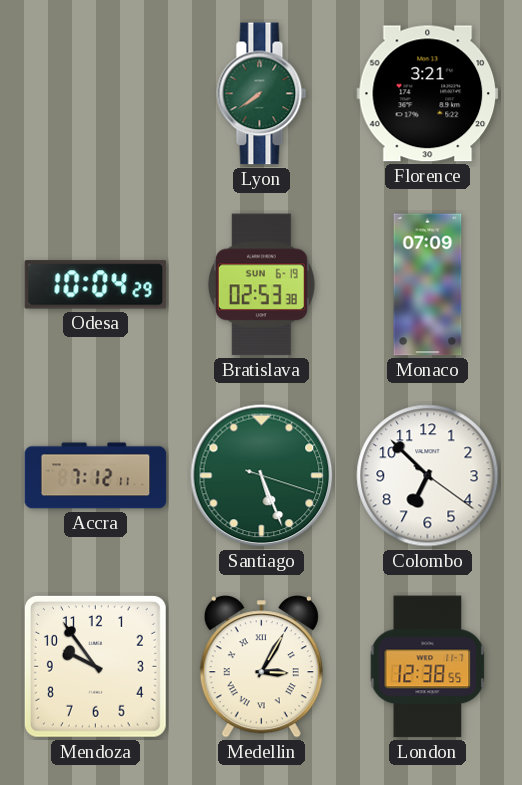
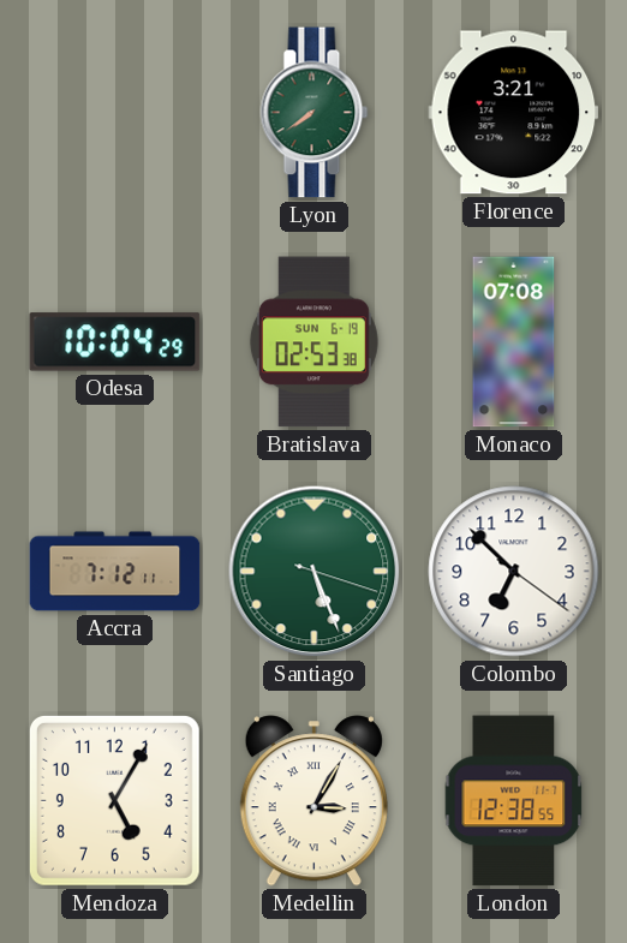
Monaco: 07:09 -> 07:08 (514, 342)
Mendoza: 9:54 -> 5:05 (114, 800)
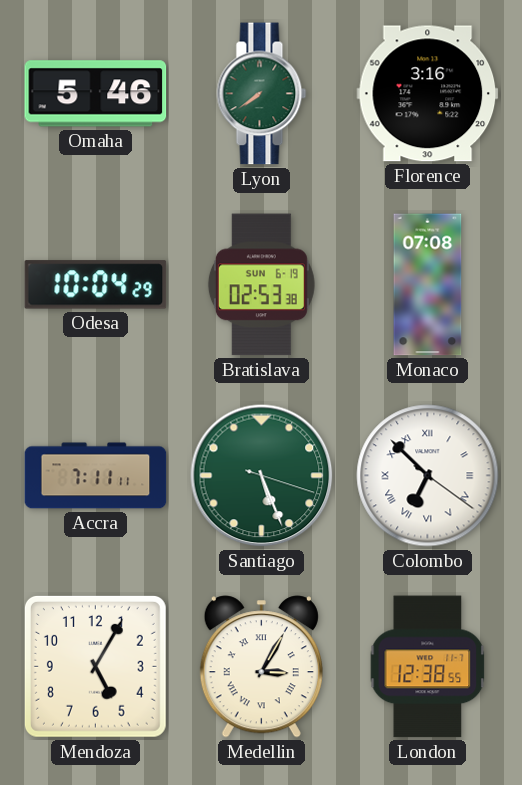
Omaha: none -> 5:46 (96, 94)
Florence: 3:21 -> 3:16 (428, 94)
Accra: 7:12 -> 7:11 (96, 476)
Colombo numerals: Arabic -> Roman (428, 476)
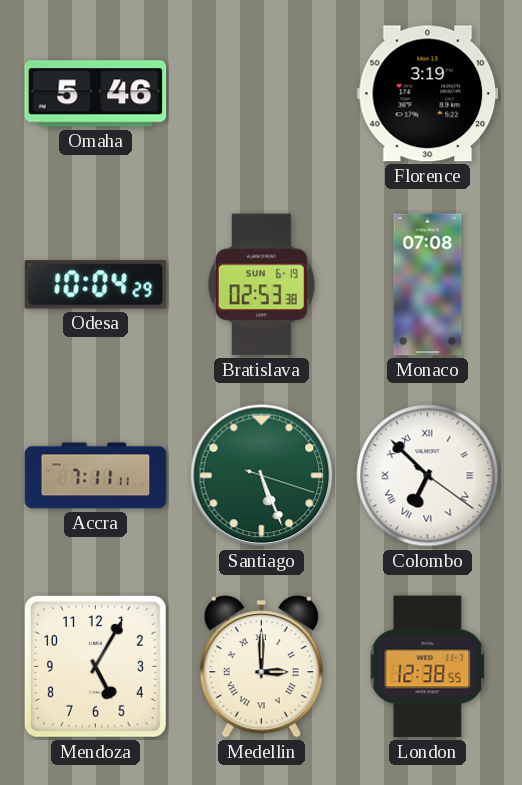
Lyon: 7:39 -> none (262, 94)
Florence: 3:16 -> 3:19 (428, 94)
Medellin: 3:05 -> 3:00 (261, 667)
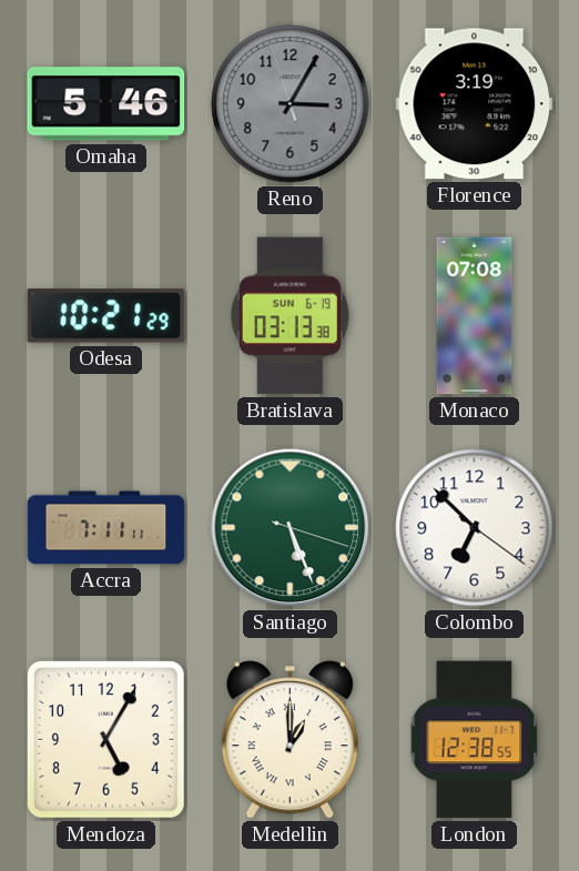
Reno: none -> 3:04 (291, 104)
Odesa: 10:04 -> 10:21 (106, 316)
Bratislava: 02:53 -> 03:13 (289, 316)
Colombo numerals: Roman -> Arabic (475, 528)
Medellin: 3:00 -> 1:00 (289, 740)
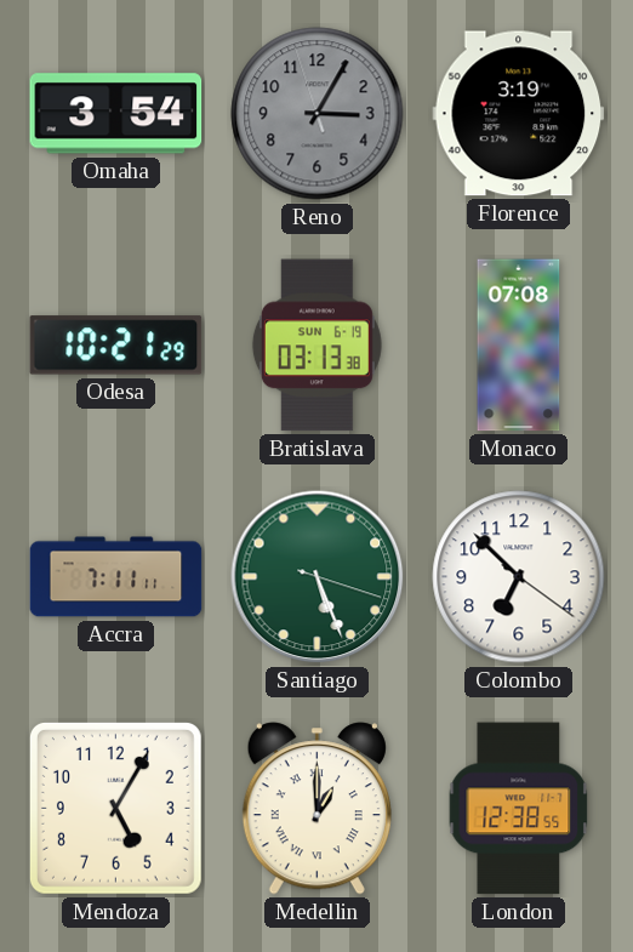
Omaha: 5:46 -> 3:54 (116, 114)
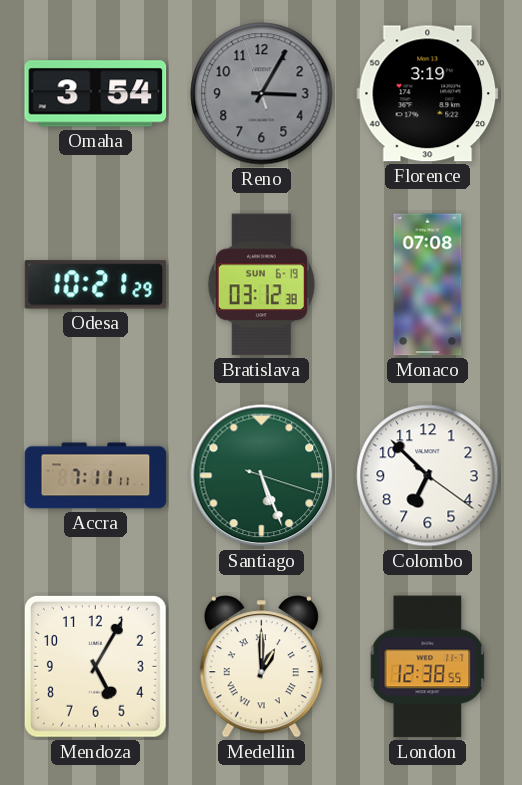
Bratislava: 03:13 -> 03:12 (261, 285)
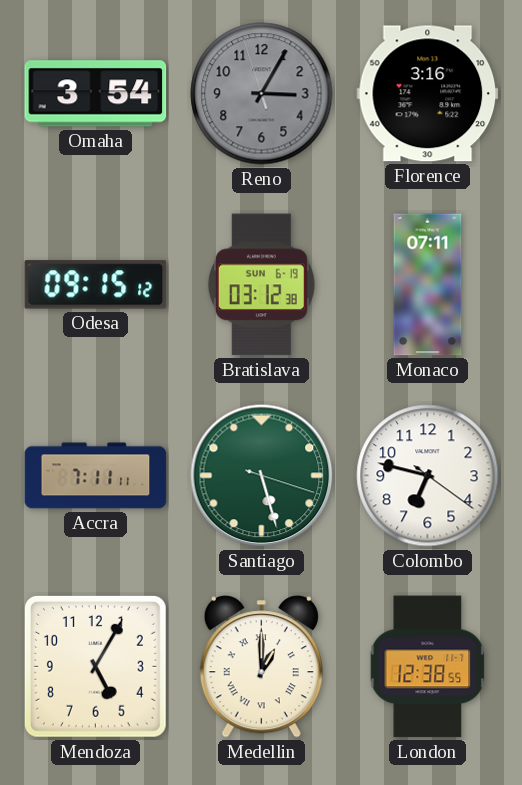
Florence: 3:19 -> 3:16 (428, 94)
Odesa: 10:21 -> 09:15 (96, 285)
Monaco: 07:08 -> 07:11 (428, 285)
Santiago: 5:26 -> 5:27 (262, 476)
Colombo: 6:52 -> 6:47 (428, 476)
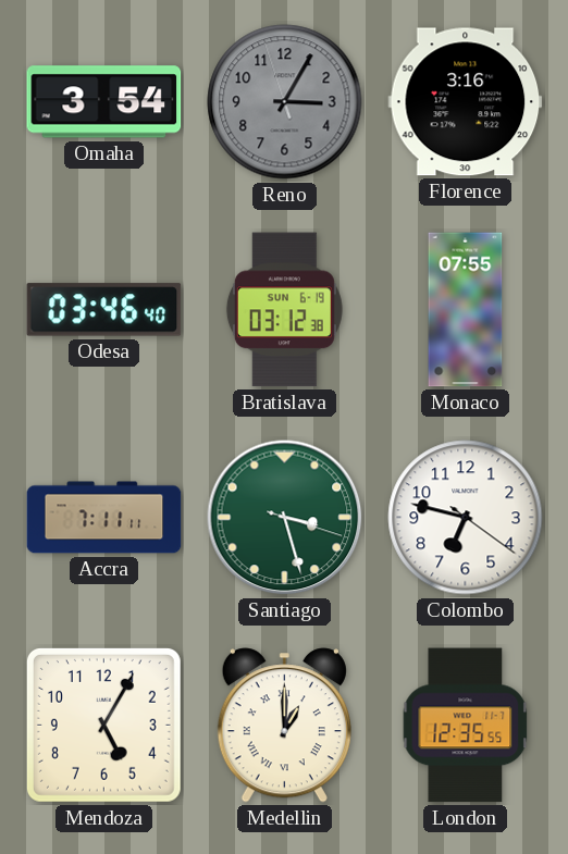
Odesa: 09:15 -> 03:46 (104, 310)
Monaco: 07:11 -> 07:55 (466, 310)
Santiago: 5:27 -> 3:27 (285, 518)
London: 12:38 -> 12:35 (466, 726)
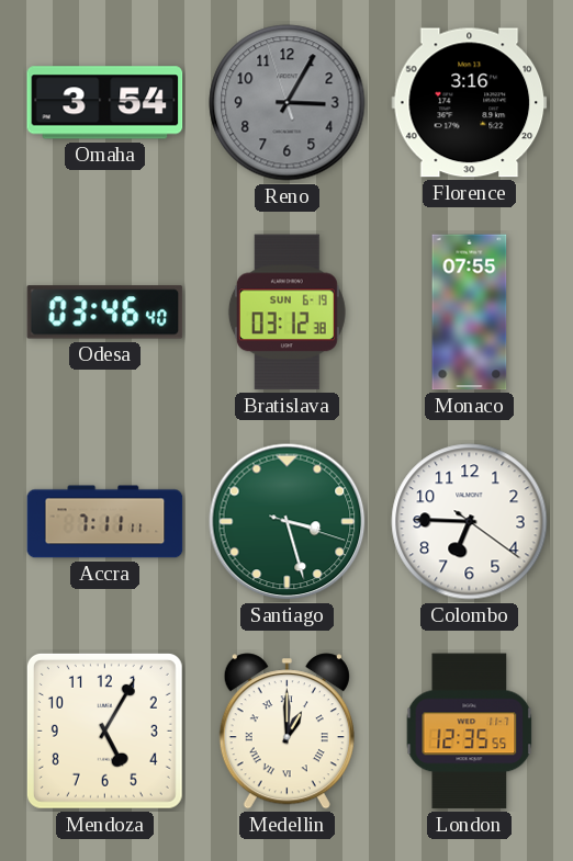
Colombo: 6:47 -> 6:45 (470, 522)
